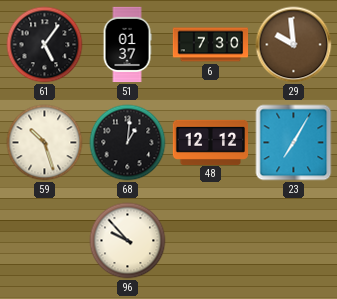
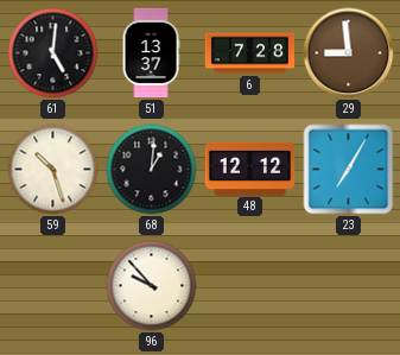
61: 5:06 -> 5:01 (53, 53)
51: 01:37 -> 13:37 (151, 53)
6: 7:30 -> 7:28 (250, 53)
29: 9:59 -> 8:59 (349, 53)
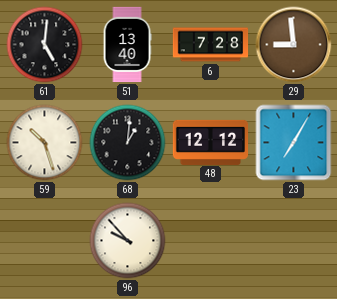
51: 13:37 -> 13:40 (127, 45)
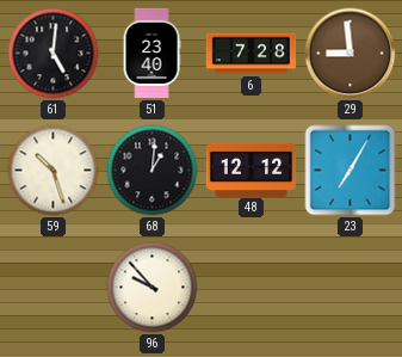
51: 13:40 -> 23:40 (151, 54)
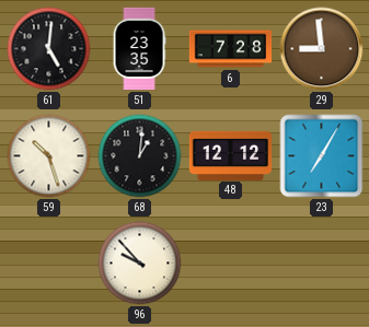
51: 23:40 -> 23:35 (139, 49)
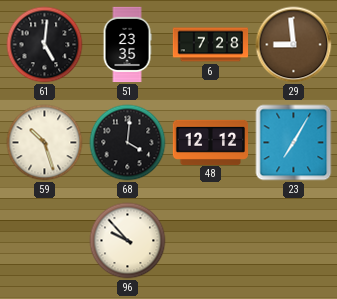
68: 1:01 -> 4:01 (128, 143)
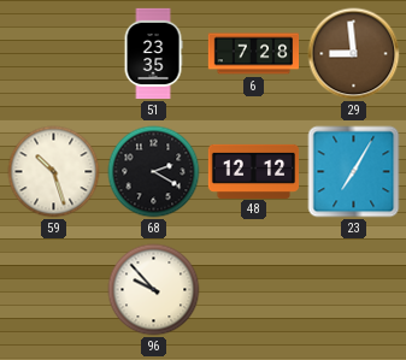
61: 5:01 -> none (45, 45)
68: 4:01 -> 2:20 (154, 172)
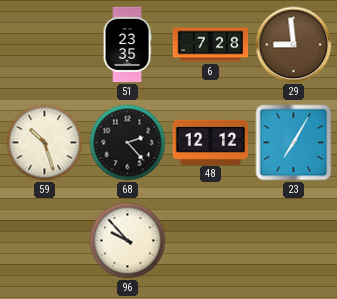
68: 2:20 -> 2:23 (128, 143)
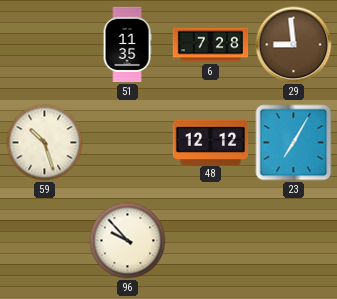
51: 23:35 -> 11:35 (127, 45)
68: 2:23 -> none (128, 143)
